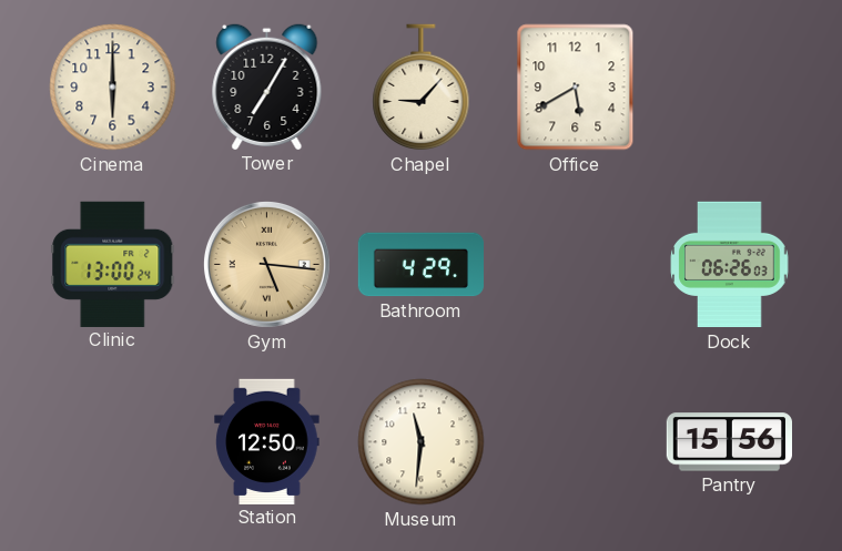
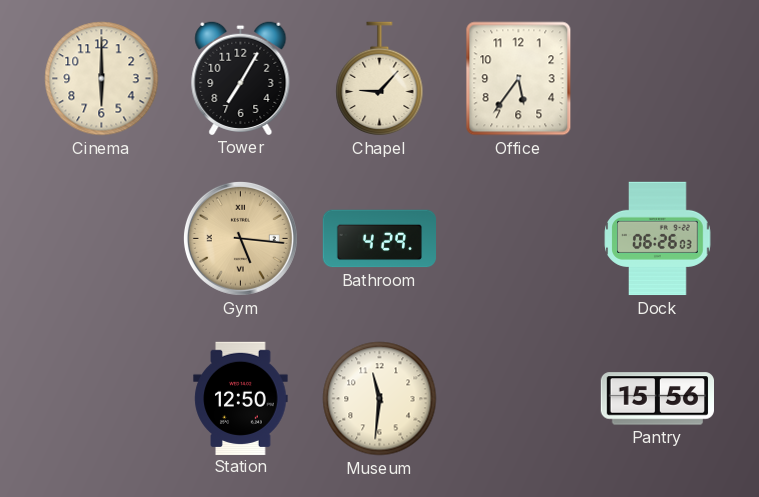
Office: 5:40 -> 5:36 (519, 79)
Clinic: 13:00 -> none (113, 264)
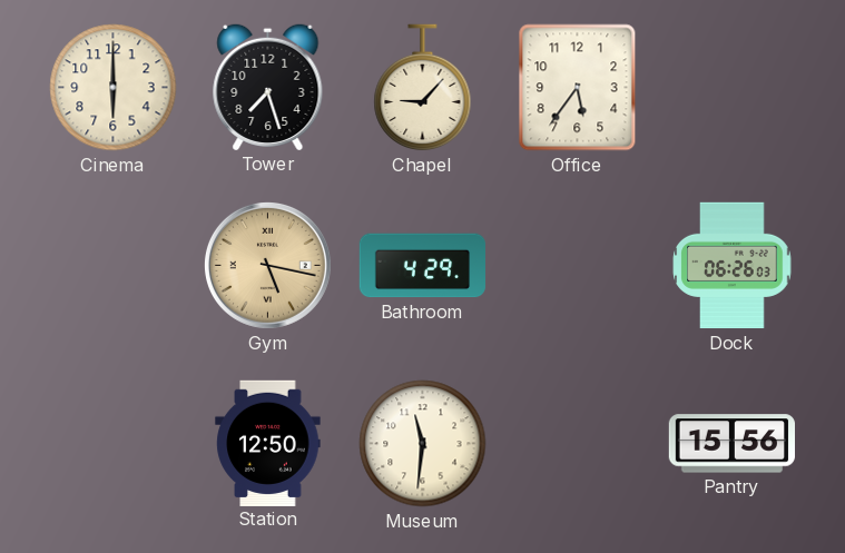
Tower: 7:05 -> 7:27 (268, 87)
Gym: 5:16 -> 5:17 (267, 265)
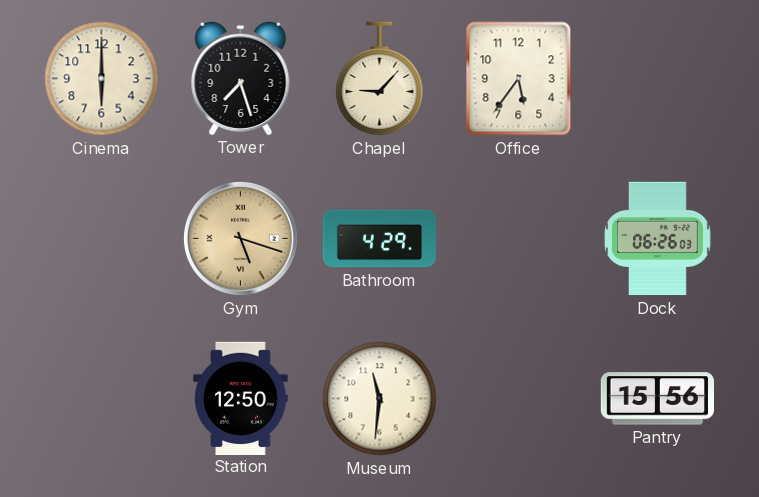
Gym: 5:17 -> 5:18 (240, 238)
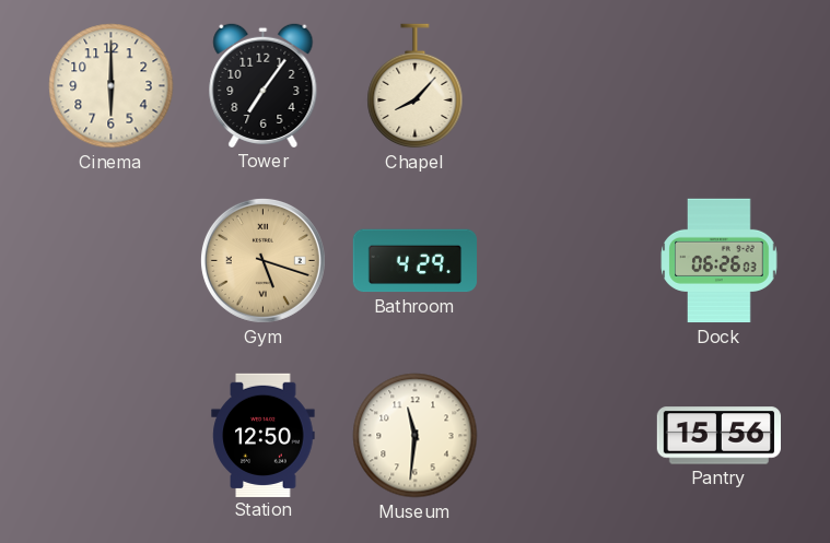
Tower: 7:27 -> 7:06 (264, 85)
Chapel: 9:07 -> 8:07 (416, 86)
Office: 5:36 -> none (519, 79)
